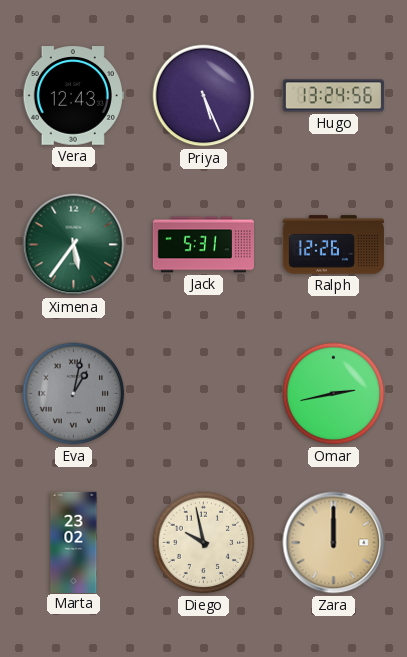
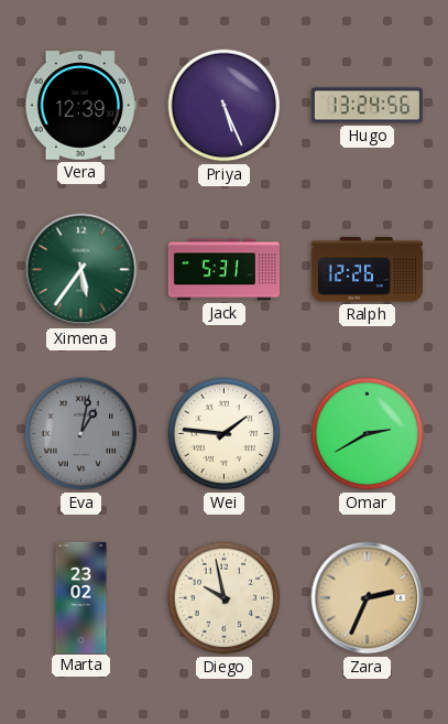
Vera: 12:43 -> 12:39 (80, 106)
Wei: none -> 1:46 (225, 434)
Omar: 2:43 -> 2:40 (368, 434)
Zara: 12:00 -> 2:34 (368, 598)
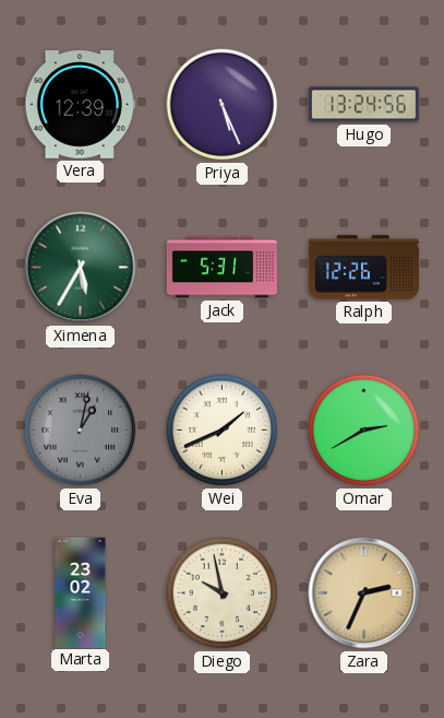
Ximena: 5:36 -> 5:35 (81, 268)
Wei: 1:46 -> 1:41 (223, 431)
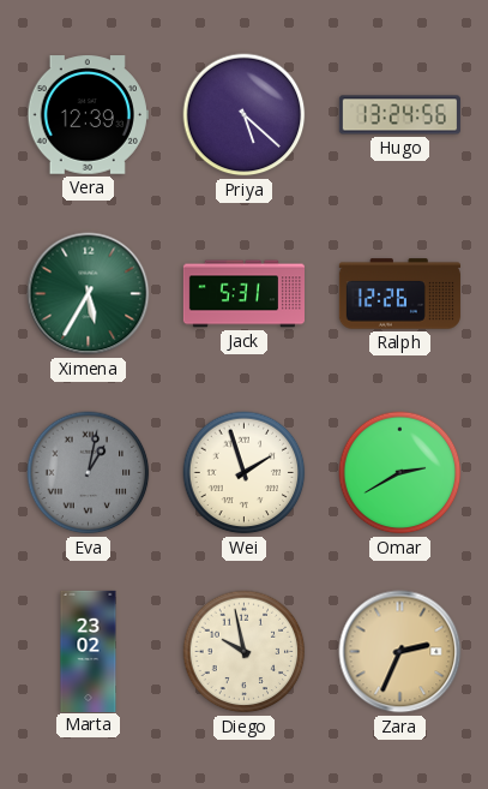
Priya: 5:26 -> 5:22 (245, 115)
Wei: 1:41 -> 1:57 (245, 473)
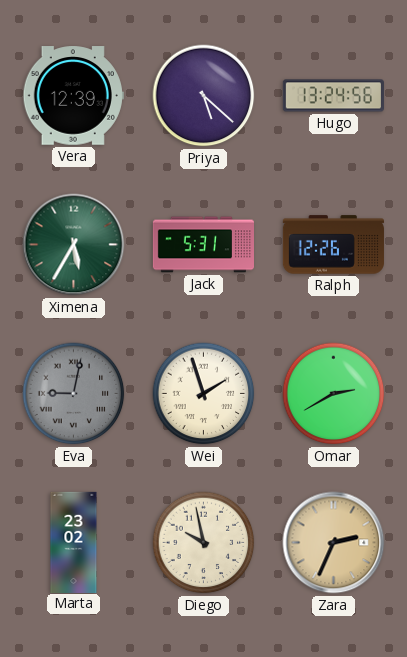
Eva: 1:02 -> 9:02 (74, 394)
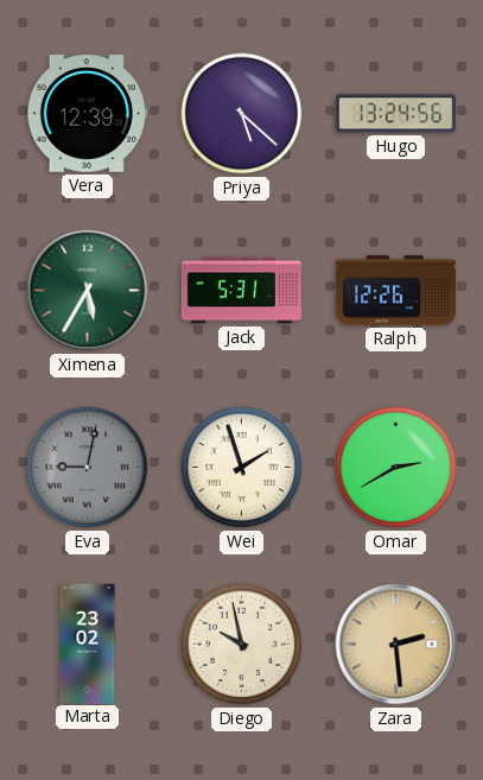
Zara: 2:34 -> 2:29 (396, 645)
